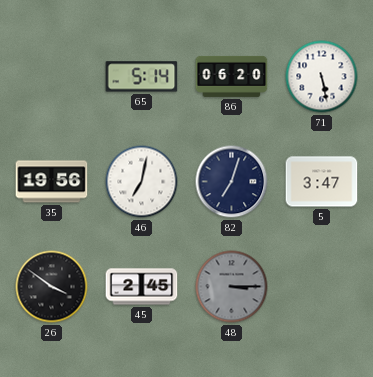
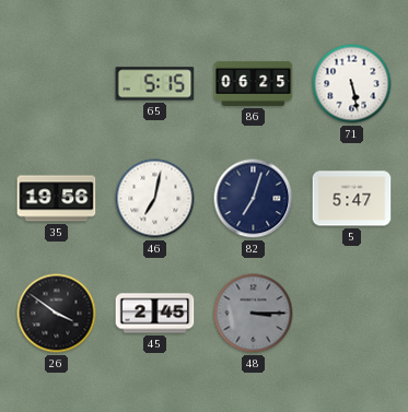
65: 5:14 -> 5:15 (155, 84)
86: 06:20 -> 06:25 (254, 83)
5: 3:47 -> 5:47 (352, 199)
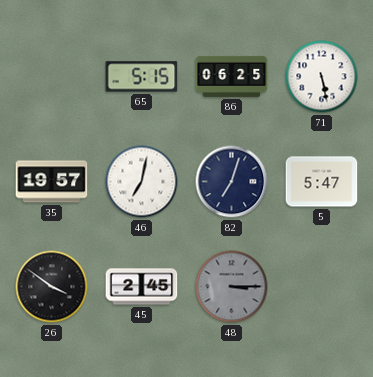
35: 19:56 -> 19:57 (52, 182)
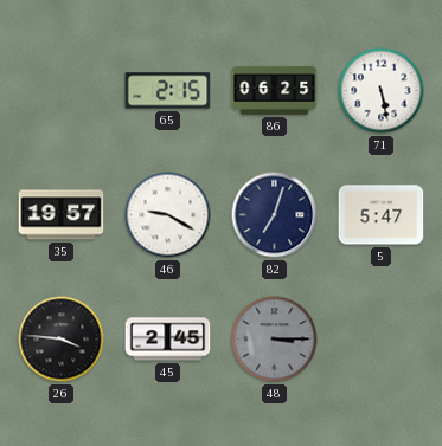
65: 5:15 -> 2:15 (168, 91)
46: 7:02 -> 9:20 (168, 215)
26: 3:51 -> 3:46 (62, 340)
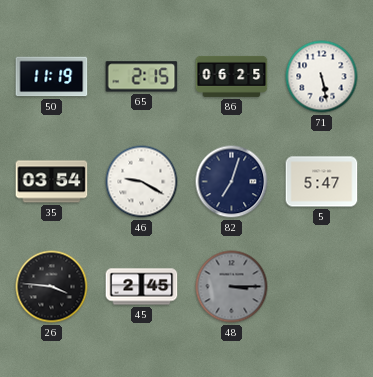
50: none -> 11:19 (52, 77)
35: 19:57 -> 03:54 (52, 182)
